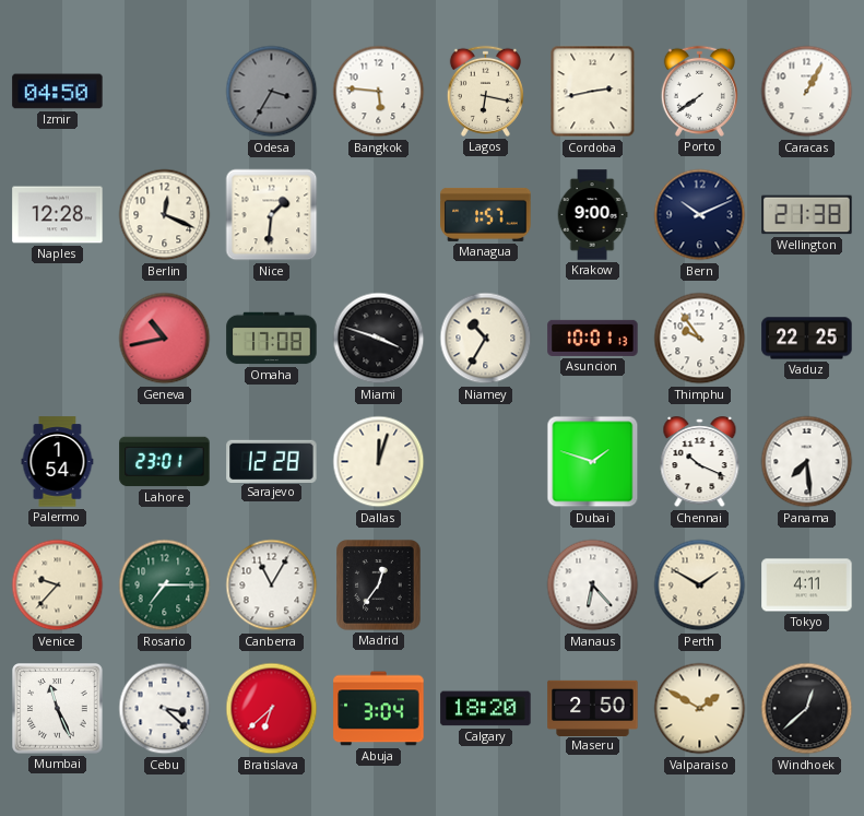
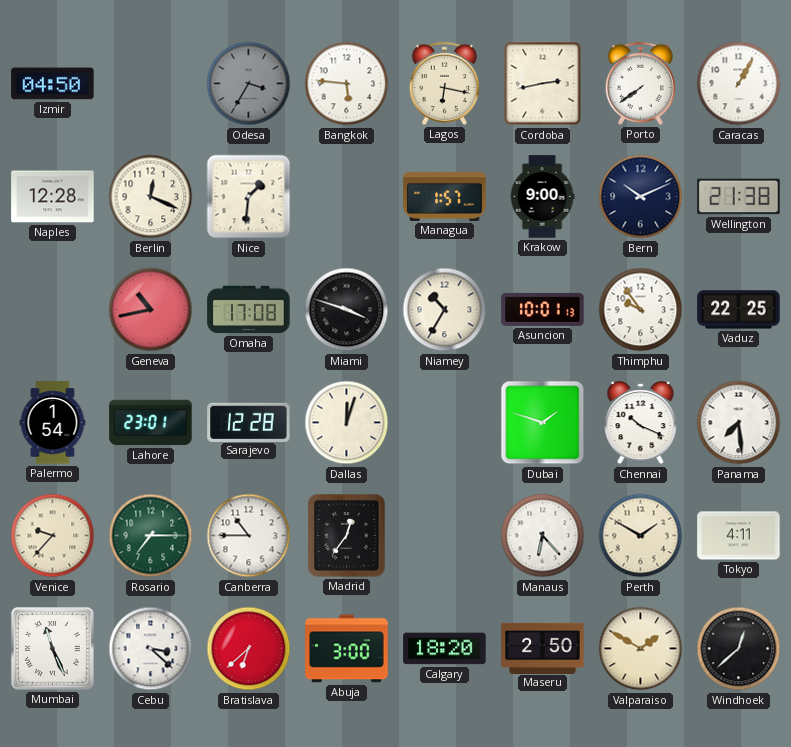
Canberra: 11:05 -> 10:45 (249, 536)
Abuja: 3:04 -> 3:00 (347, 649)
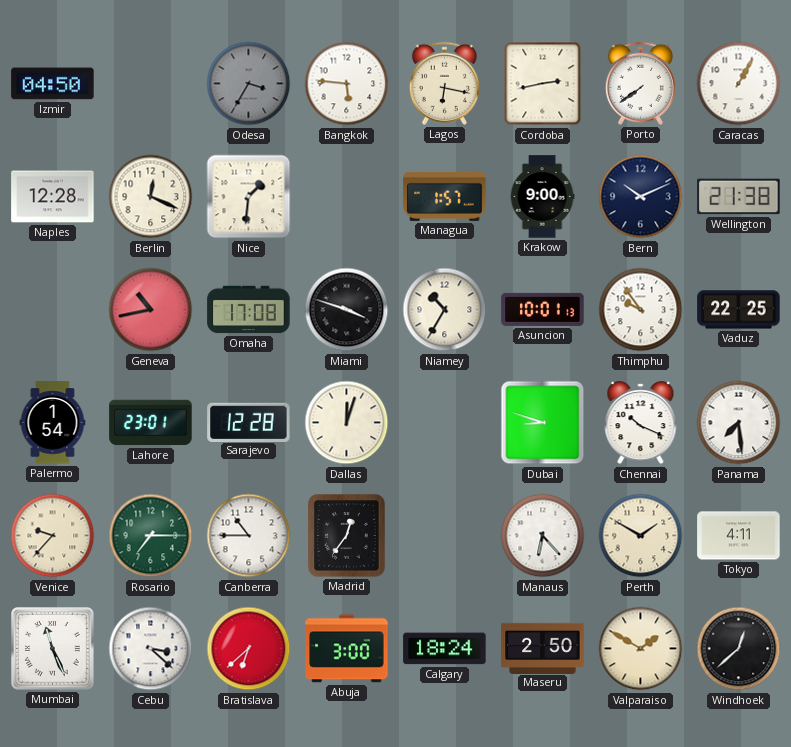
Dubai: 1:48 -> 8:48 (543, 423)
Calgary: 18:20 -> 18:24 (445, 649)
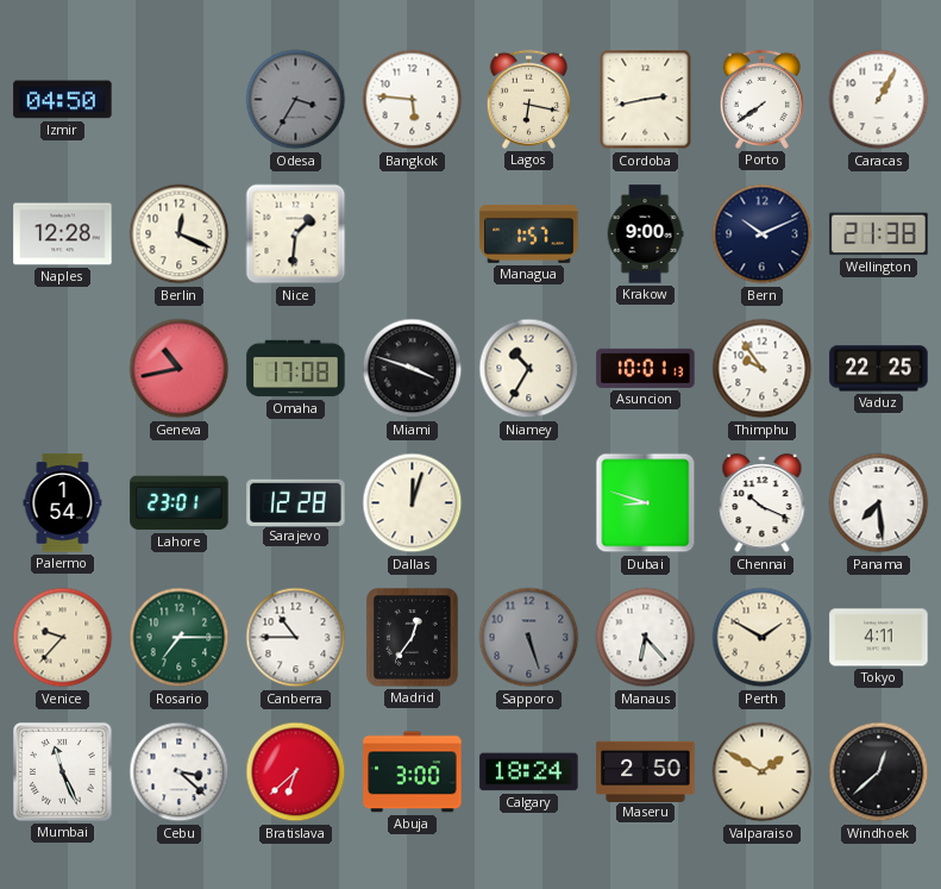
Sapporo: none -> 5:27 (529, 638)
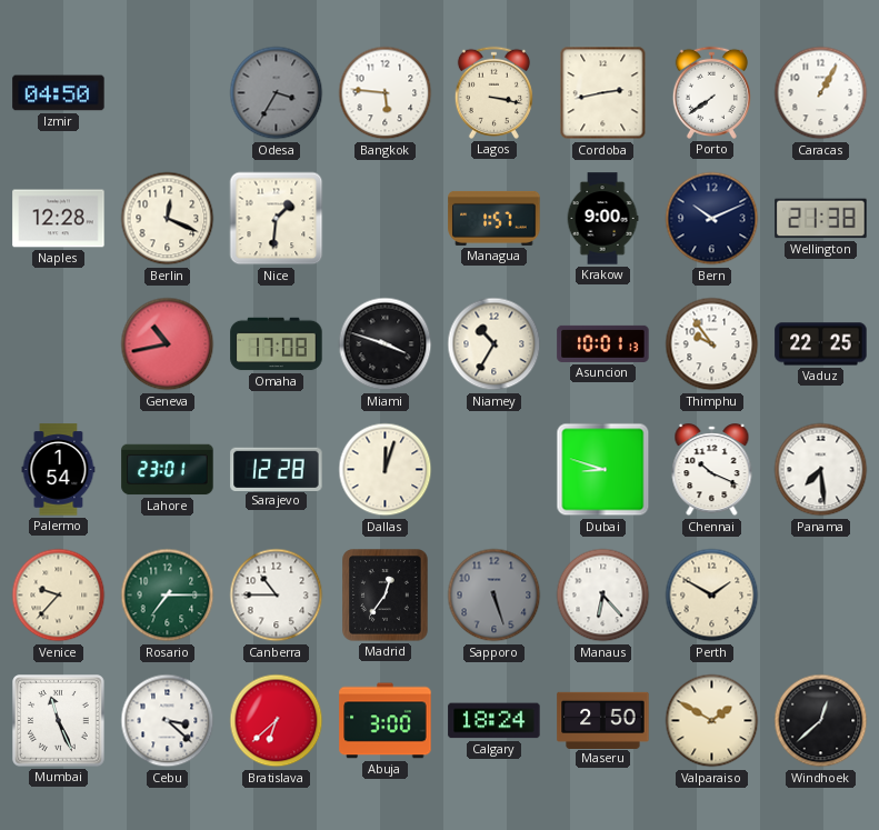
Lagos: 6:17 -> 3:17 (493, 92)
Tokyo: 4:11 -> none (879, 638)
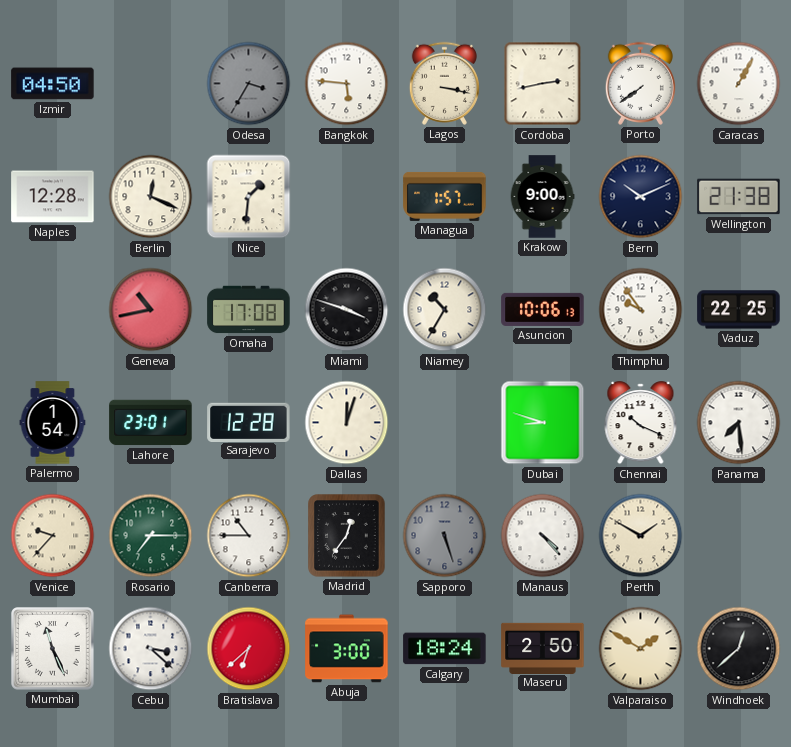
Asuncion: 10:01 -> 10:06 (543, 309)
Manaus: 6:23 -> 4:23 (543, 536)
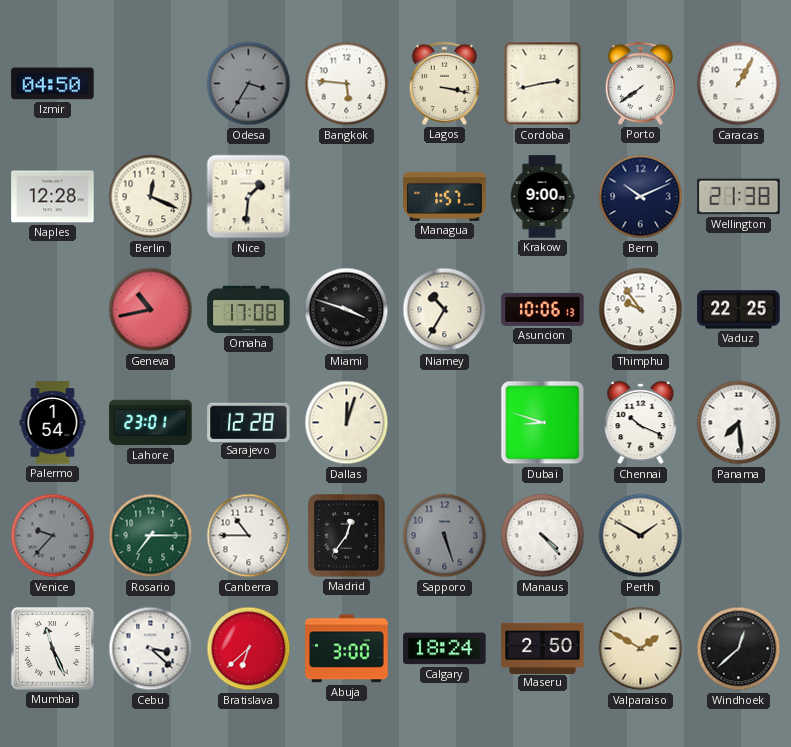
Venice dial: cream -> grey (53, 536)
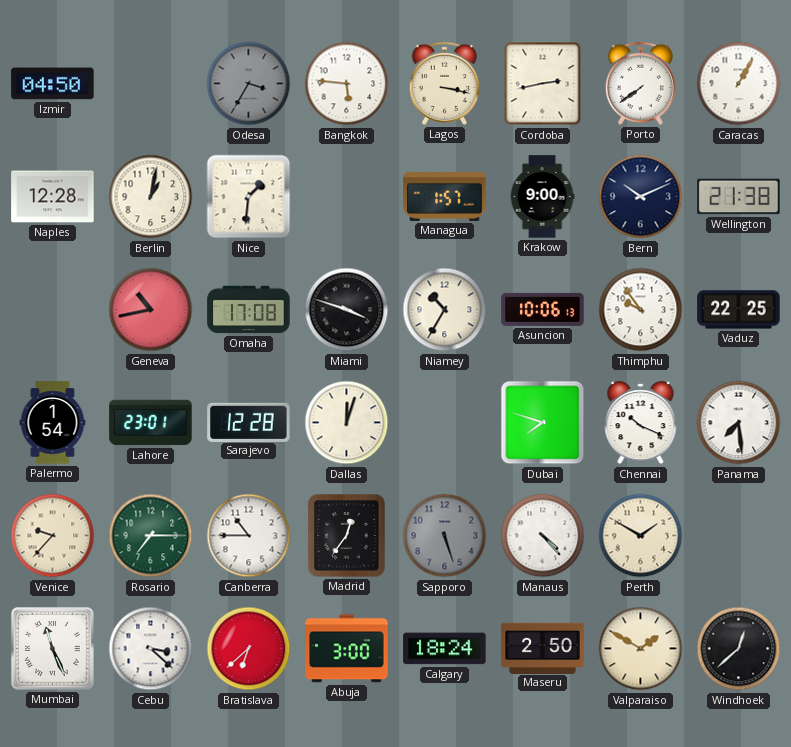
Berlin: 12:19 -> 1:02 (151, 197)
Dubai: 8:48 -> 7:48 (543, 423)
Venice dial: grey -> cream (53, 536)
